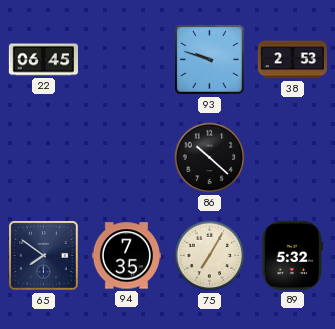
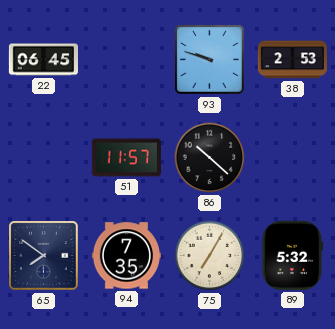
51: none -> 11:57 (126, 158)
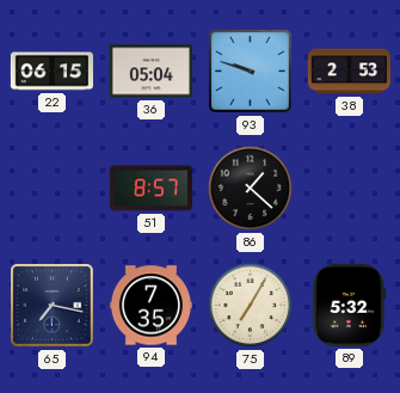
22: 06:45 -> 06:15 (51, 72)
36: none -> 05:04 (150, 72)
51: 11:57 -> 8:57 (150, 189)
86: 10:22 -> 1:22 (251, 189)
65: 7:51 -> 7:17 (53, 306)
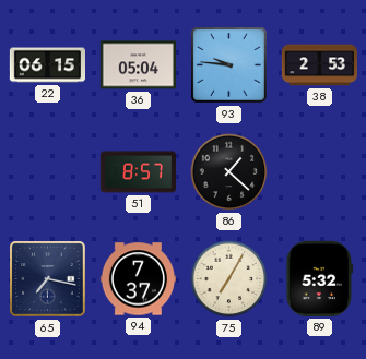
93: 9:48 -> 9:46 (229, 65)
94: 7:35 -> 7:37 (138, 279)
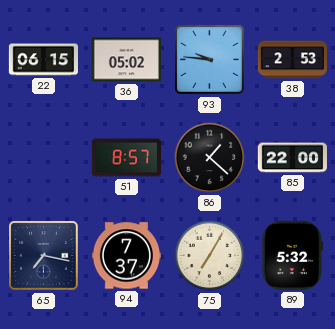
36: 05:04 -> 05:02 (126, 60)
85: none -> 22:00 (292, 158)
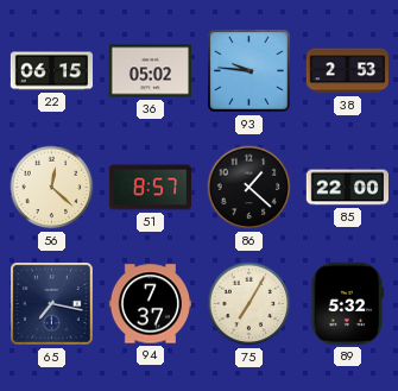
56: none -> 12:22 (52, 188)
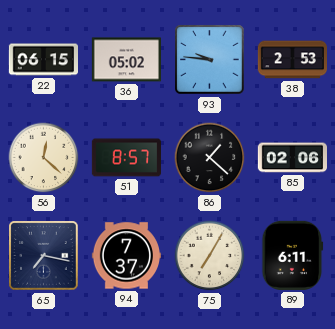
85: 22:00 -> 02:06 (292, 158)
89: 5:32 -> 6:11 (293, 255)
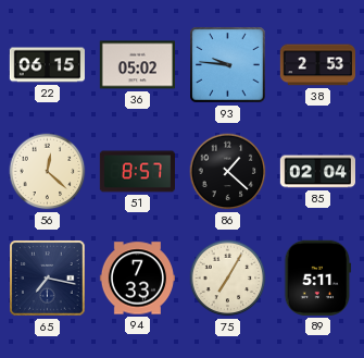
85: 02:06 -> 02:04 (317, 172)
94: 7:37 -> 7:33 (137, 279)
89: 6:11 -> 5:11 (318, 277)
